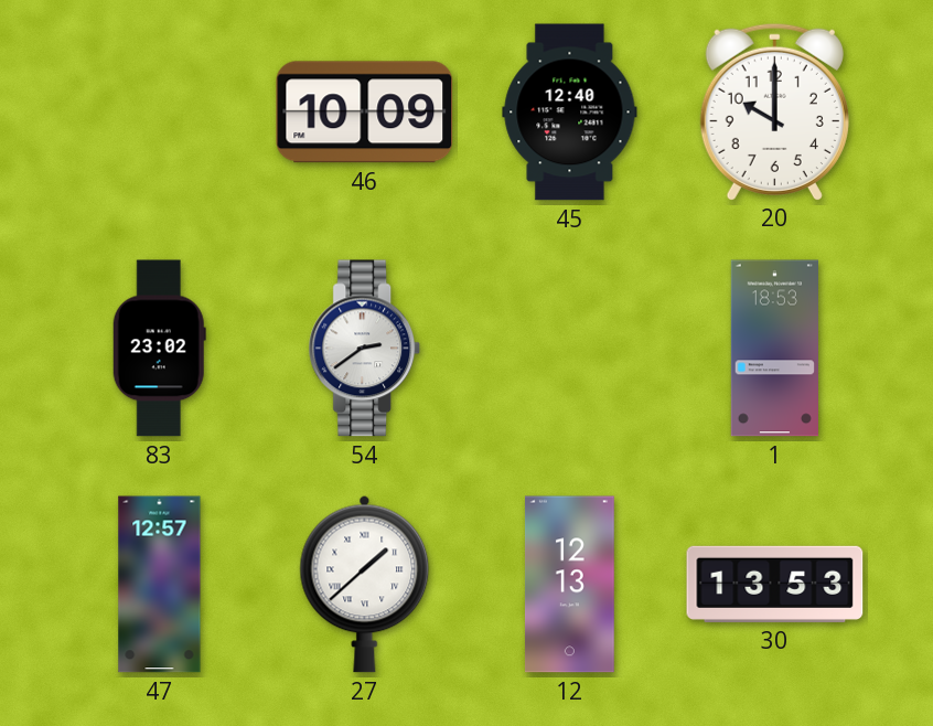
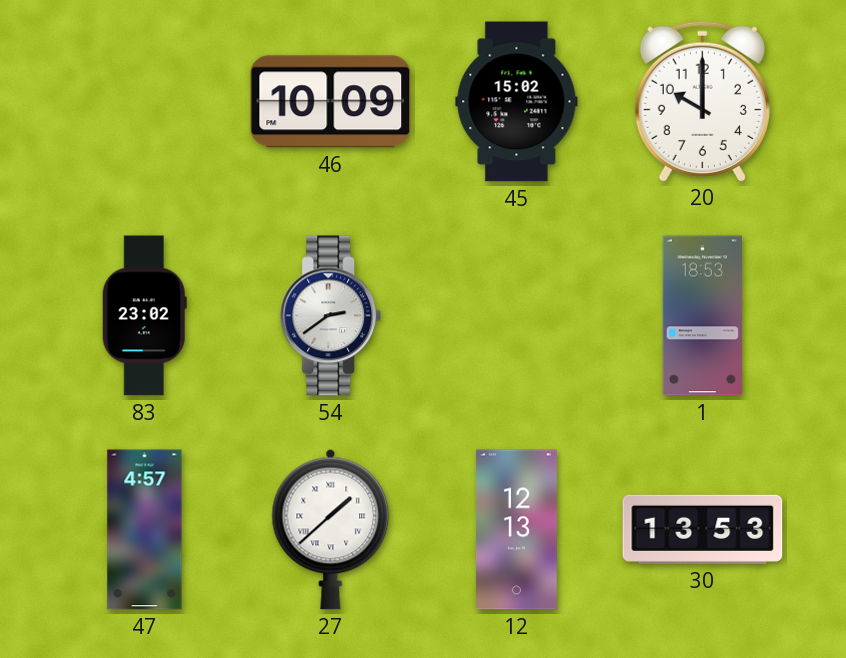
45: 12:40 -> 15:02 (517, 102)
47: 12:57 -> 4:57 (145, 530)
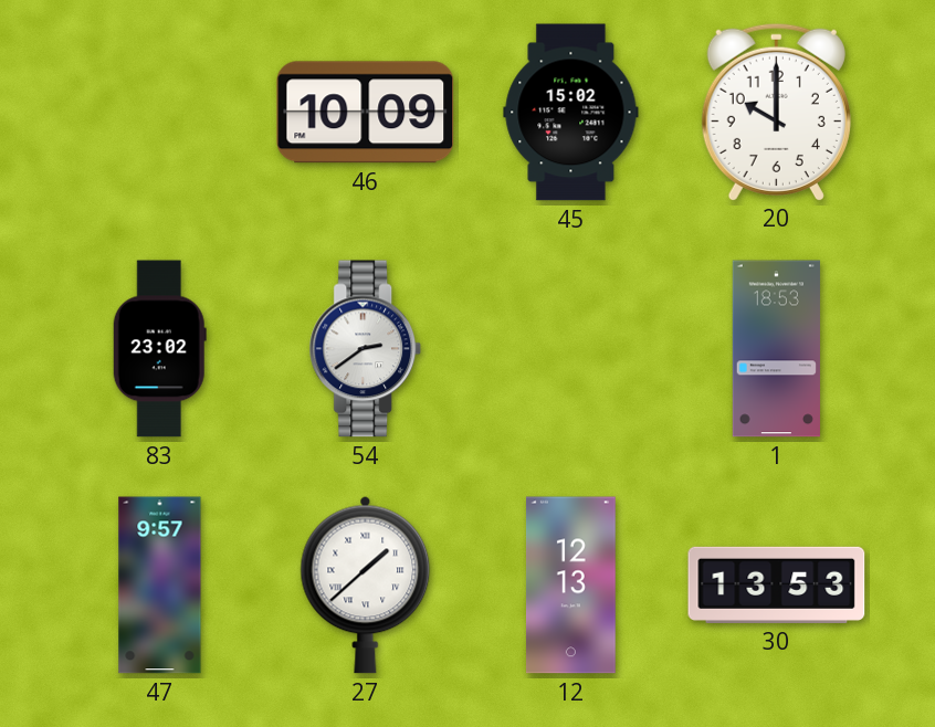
47: 4:57 -> 9:57 (160, 586)
